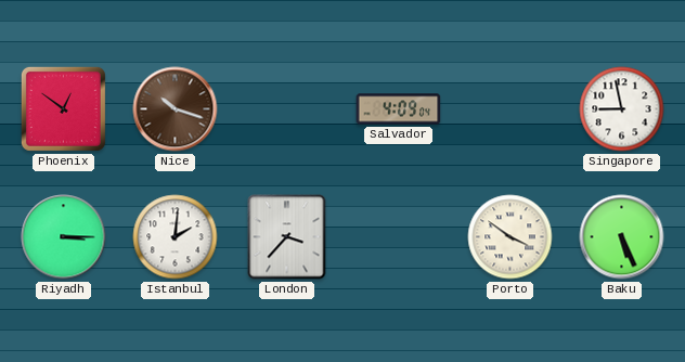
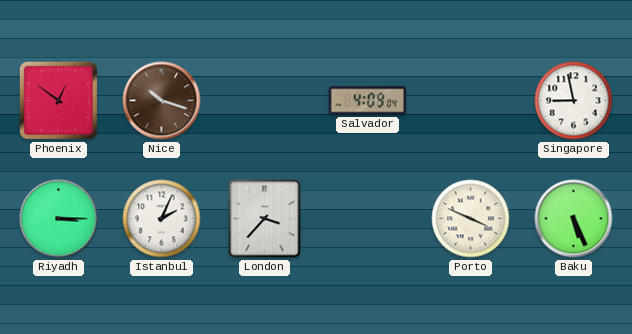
Istanbul: 2:01 -> 2:04 (162, 219)
Porto: 3:51 -> 3:49 (471, 219)
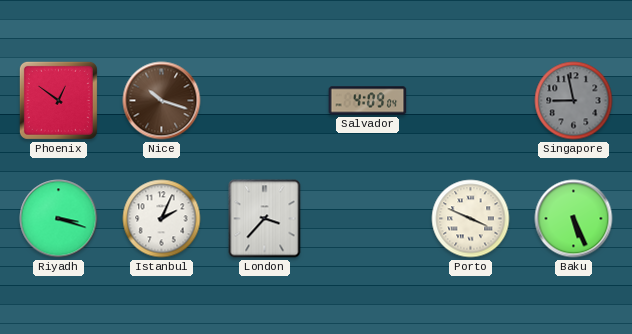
Singapore dial: white -> grey (574, 101)
Riyadh: 3:15 -> 3:18 (59, 219)
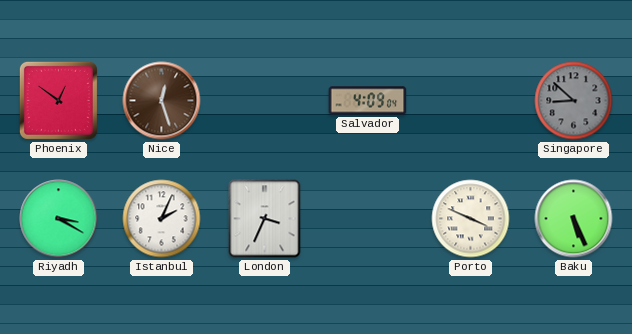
Nice: 10:18 -> 12:27 (162, 101)
Singapore: 8:58 -> 8:52 (574, 101)
Riyadh: 3:18 -> 3:20 (59, 219)
London: 3:37 -> 3:34 (265, 219)
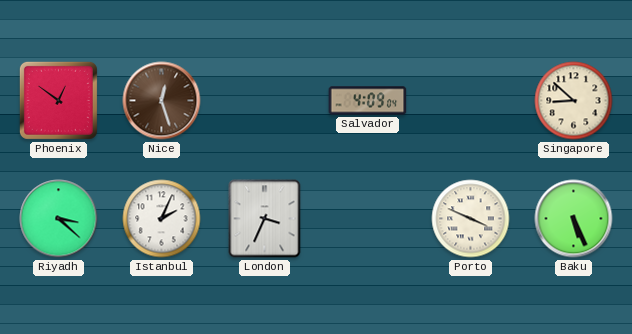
Singapore dial: grey -> cream (574, 101)
Riyadh: 3:20 -> 3:22 (59, 219)
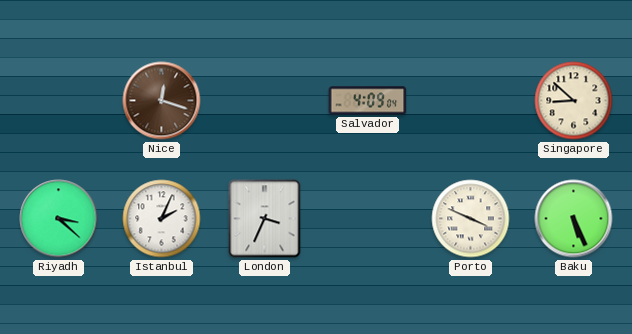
Phoenix: 12:51 -> none (58, 100)
Nice: 12:27 -> 12:18 (162, 101)
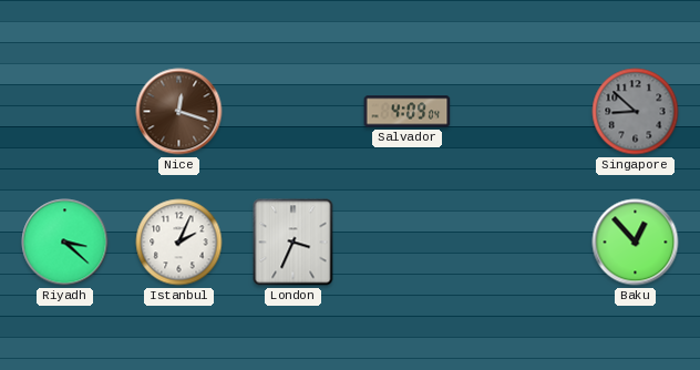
Singapore dial: cream -> grey (636, 112)
Porto: 3:49 -> none (471, 219)
Baku: 5:26 -> 12:53 (636, 243)
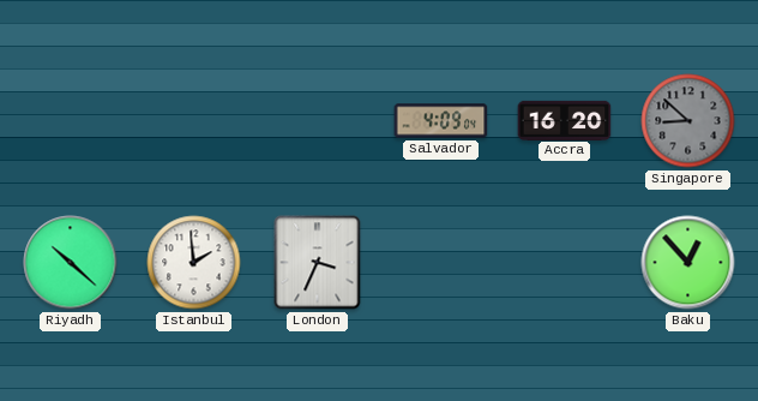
Nice: 12:18 -> none (179, 112)
Accra: none -> 16:20 (565, 120)
Riyadh: 3:22 -> 10:22 (71, 263)
Istanbul: 2:04 -> 1:59 (194, 263)
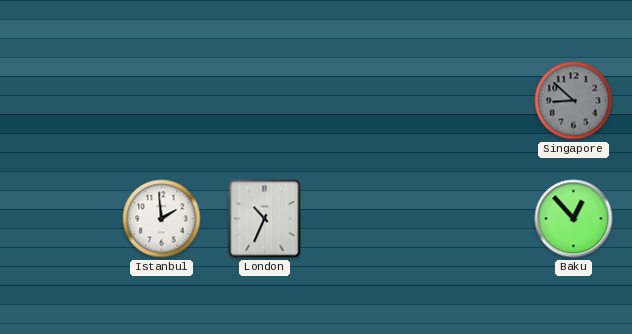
Salvador: 4:09 -> none (441, 121)
Accra: 16:20 -> none (565, 120)
Riyadh: 10:22 -> none (71, 263)
London: 3:34 -> 10:34 (265, 219)
